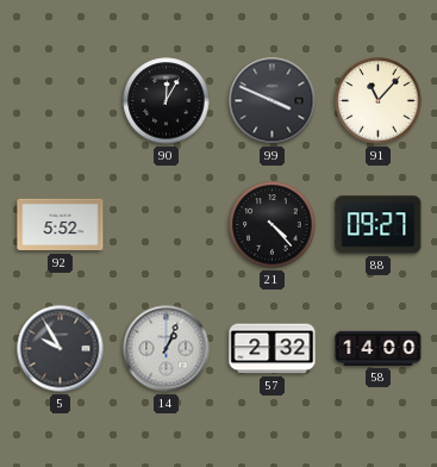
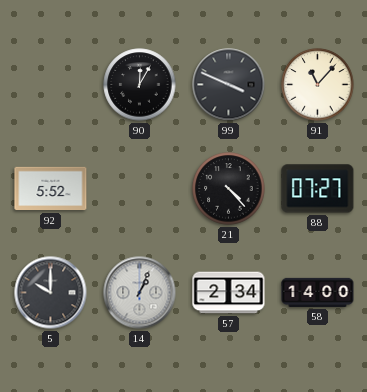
88: 09:27 -> 07:27 (318, 189)
5: 9:55 -> 10:00 (51, 293)
57: 2:32 -> 2:34 (229, 293)
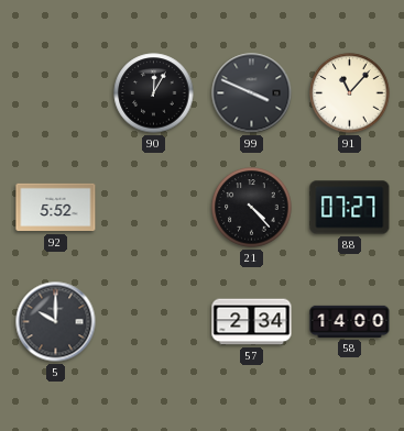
14: 1:04 -> none (140, 293)
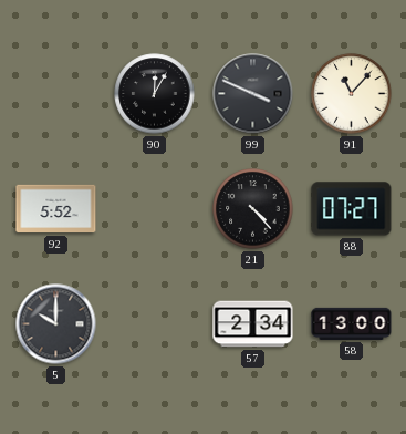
58: 14:00 -> 13:00 (352, 323)
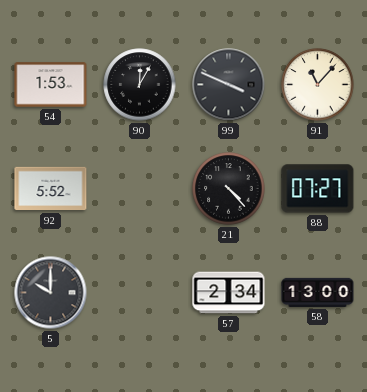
54: none -> 1:53 (51, 85)
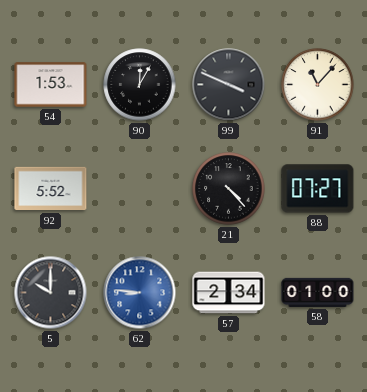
62: none -> 8:46 (140, 293)
58: 13:00 -> 01:00 (318, 292)
